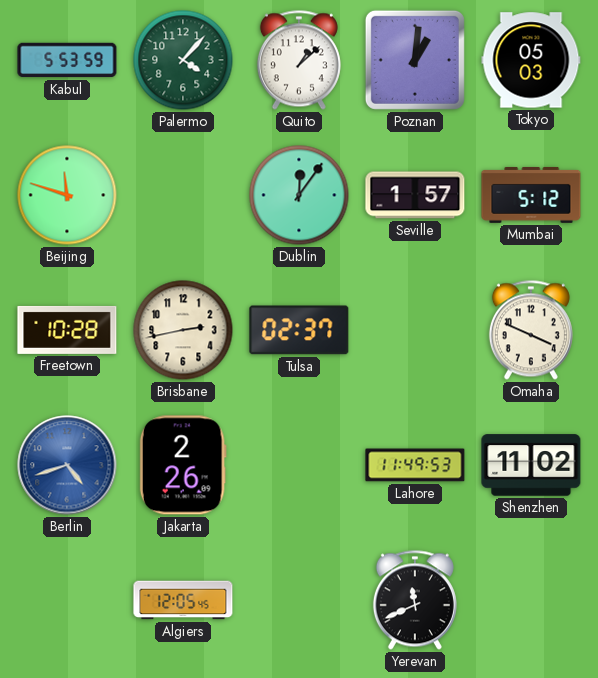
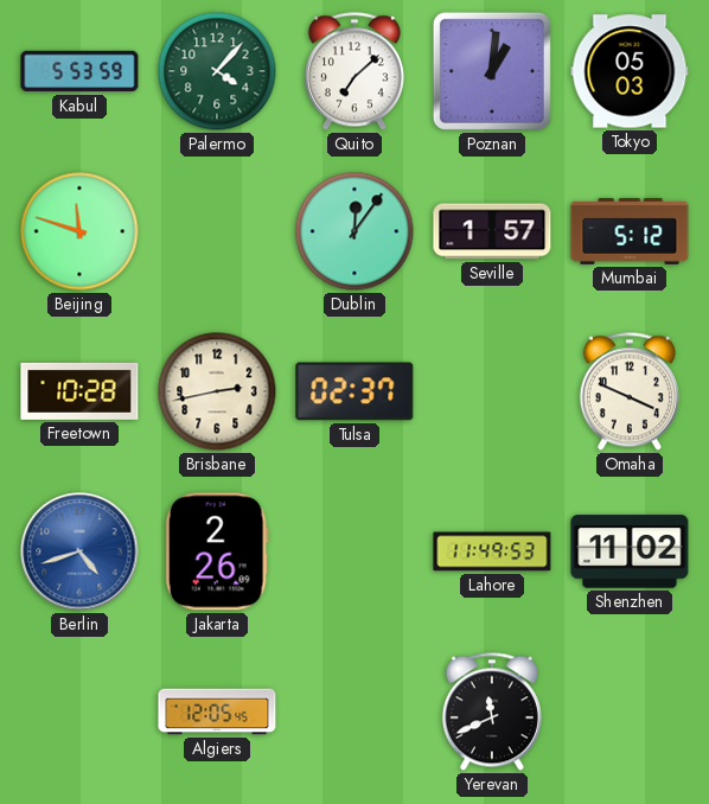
Quito: 1:08 -> 7:08 (354, 71)
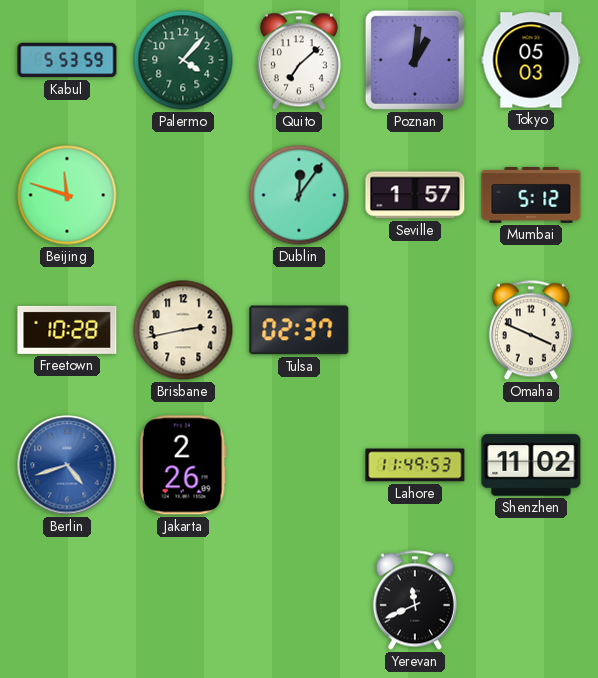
Algiers: 12:05 -> none (217, 712)
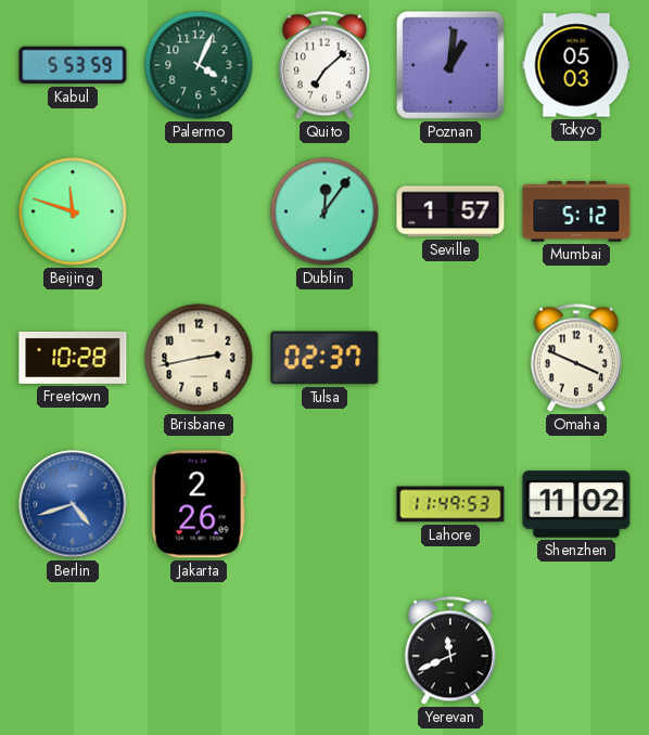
Palermo: 4:07 -> 4:04 (199, 65)
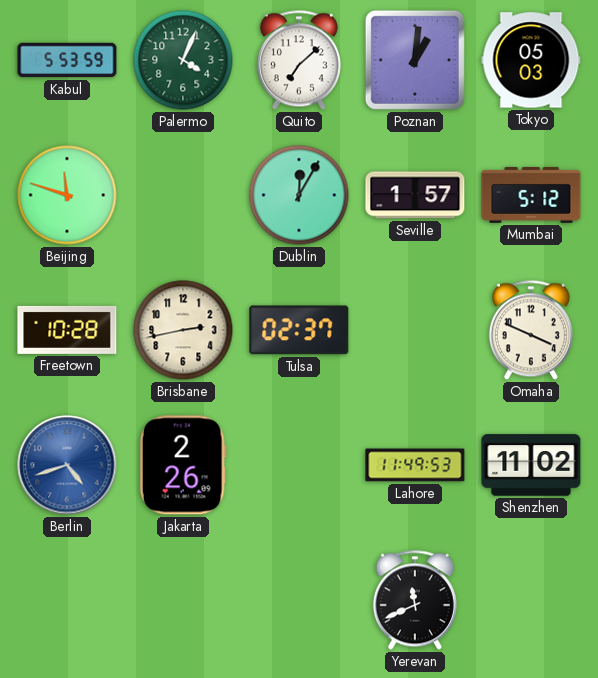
Dublin: 12:06 -> 12:05 (299, 195)
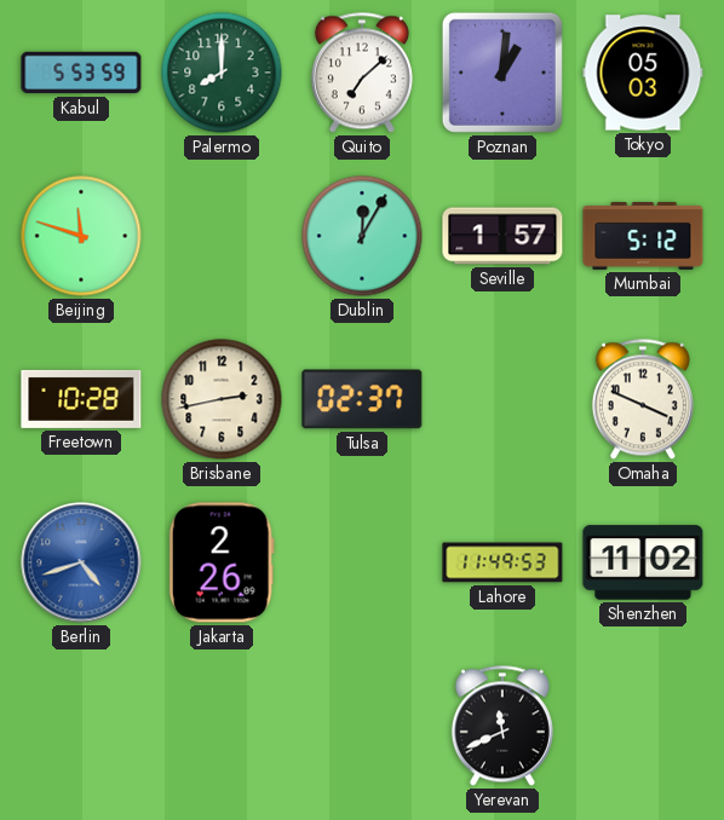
Palermo: 4:04 -> 8:00 (222, 73)
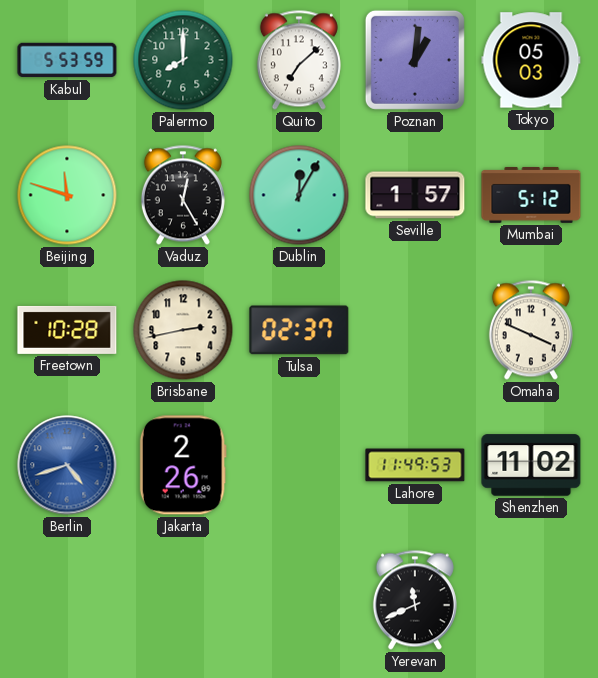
Vaduz: none -> 12:25 (183, 195)
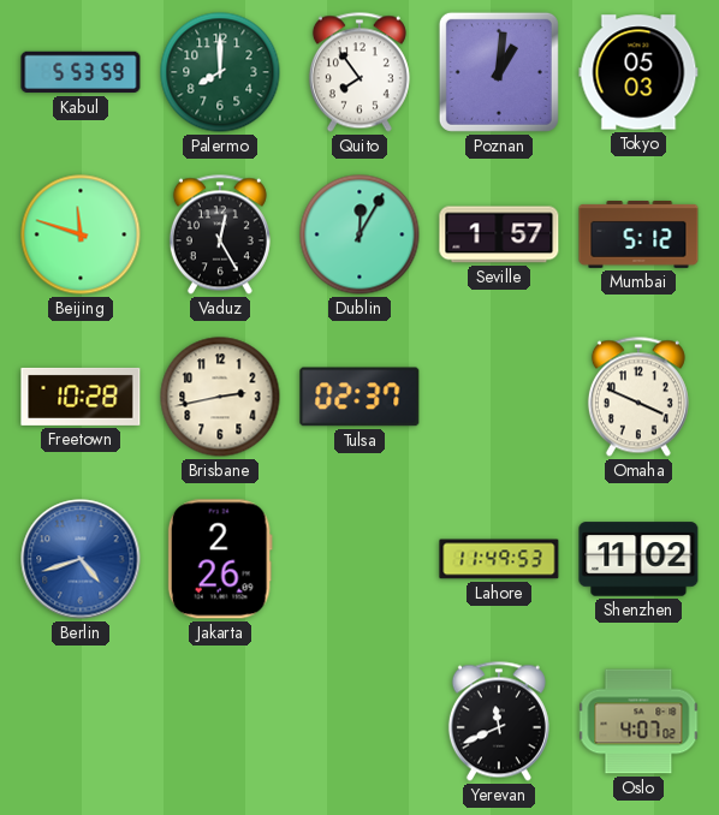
Quito: 7:08 -> 7:54 (359, 72)
Oslo: none -> 4:07 (638, 721)
